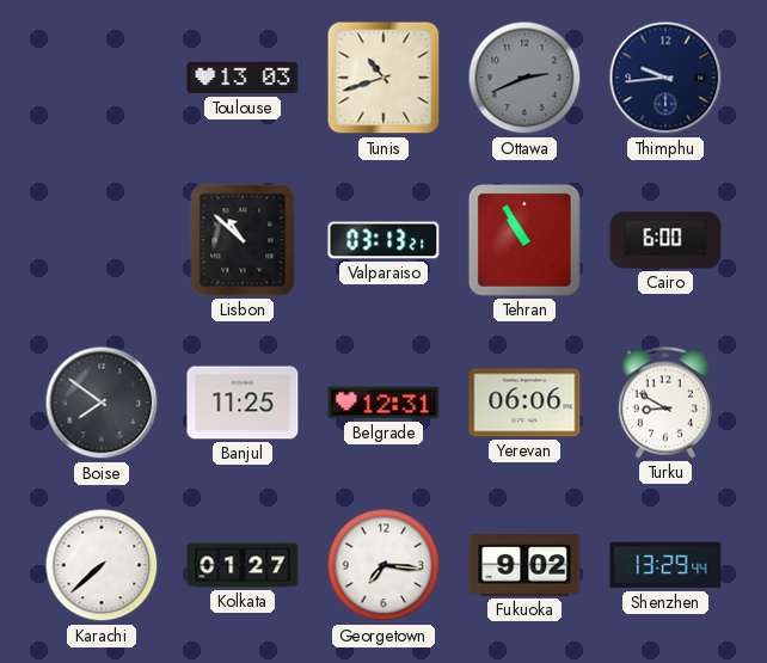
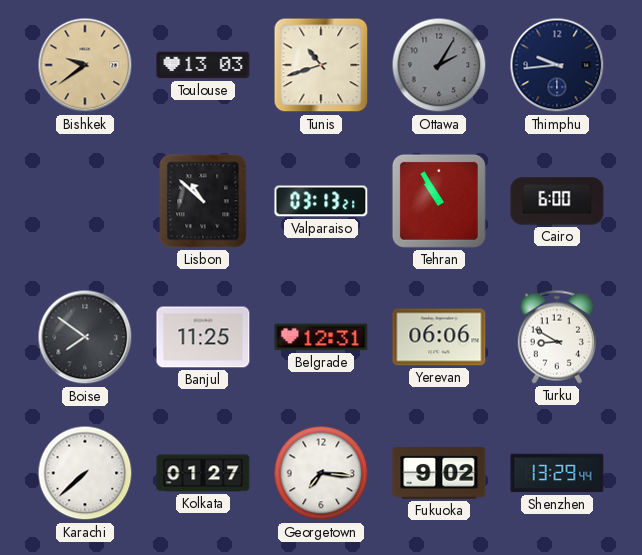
Bishkek: none -> 9:39 (85, 65)
Ottawa: 2:41 -> 2:05 (439, 65)
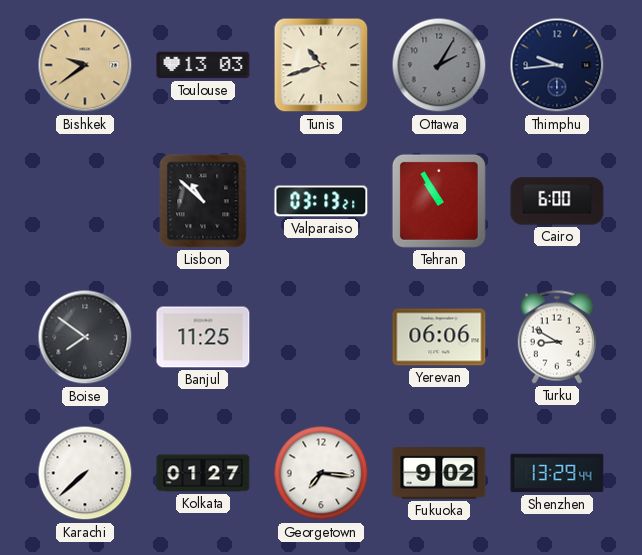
Belgrade: 12:31 -> none (321, 337)
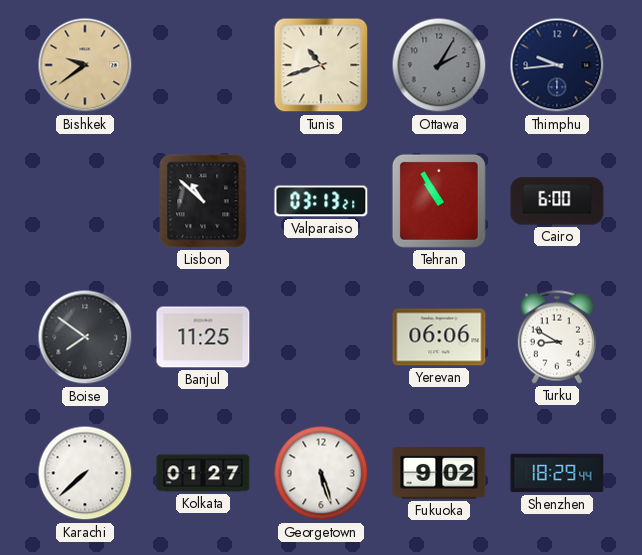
Toulouse: 13:03 -> none (203, 65)
Georgetown: 7:16 -> 5:27 (321, 473)
Shenzhen: 13:29 -> 18:29 (557, 473)
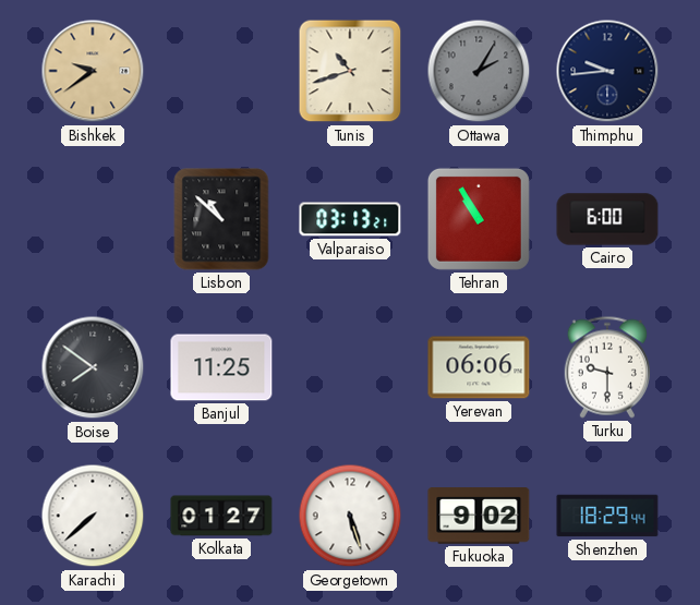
Turku: 8:50 -> 9:30 (607, 367)
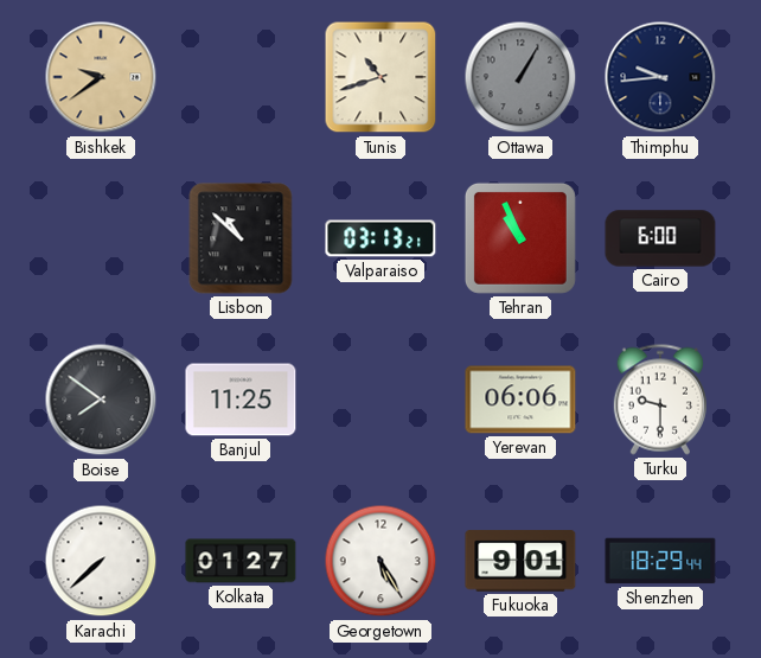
Ottawa: 2:05 -> 1:05 (520, 77)
Tehran: 10:55 -> 10:56 (520, 238)
Georgetown: 5:27 -> 5:25 (380, 561)
Fukuoka: 9:02 -> 9:01 (520, 561)
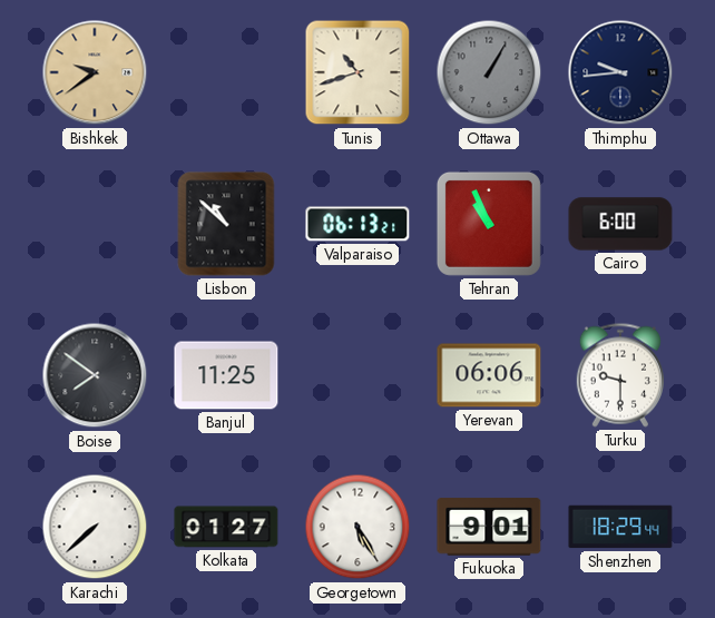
Valparaiso: 03:13 -> 06:13 (357, 224)
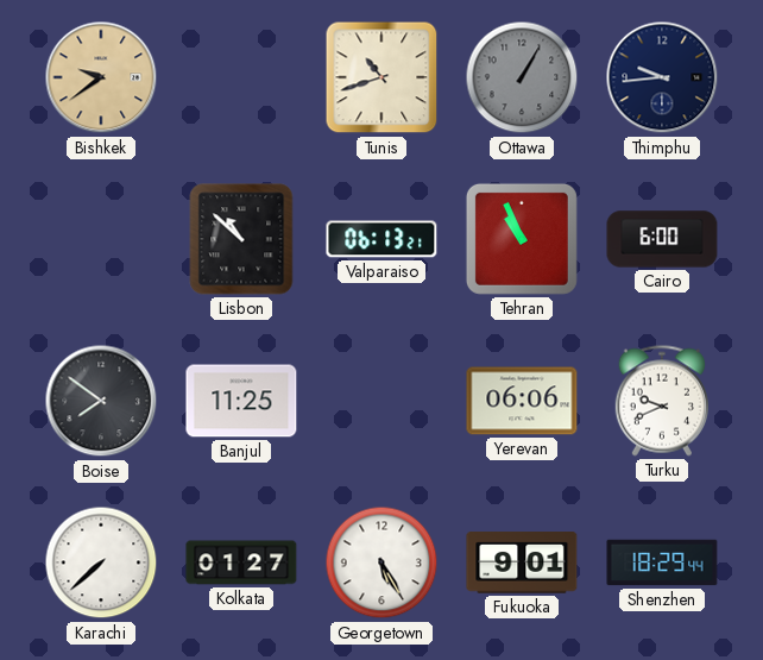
Turku: 9:30 -> 9:41 (662, 401)
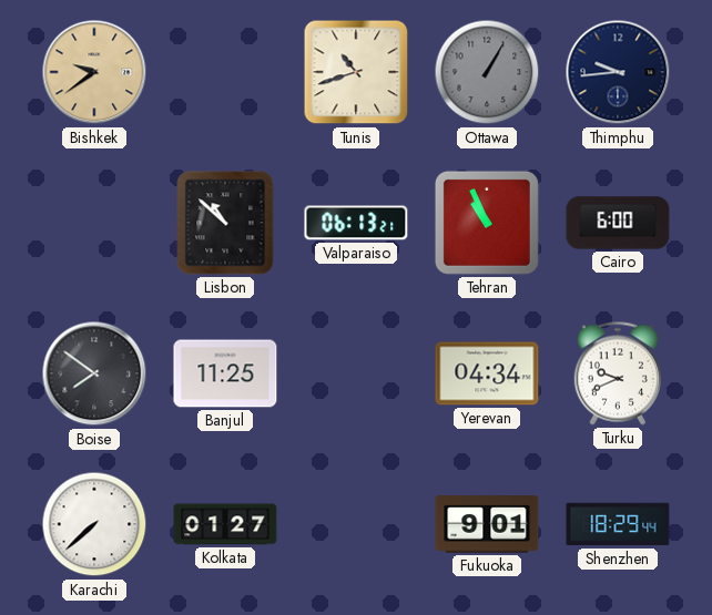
Yerevan: 06:06 -> 04:34 (487, 373)
Georgetown: 5:25 -> none (381, 562)
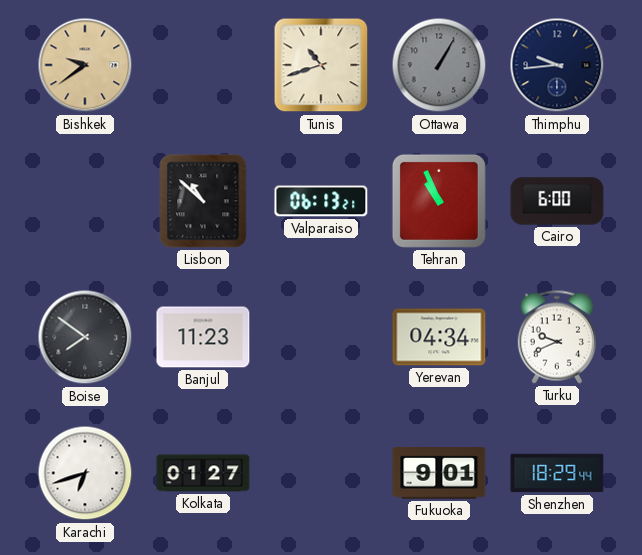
Banjul: 11:25 -> 11:23 (203, 337)
Karachi: 7:38 -> 6:42 (85, 473)
